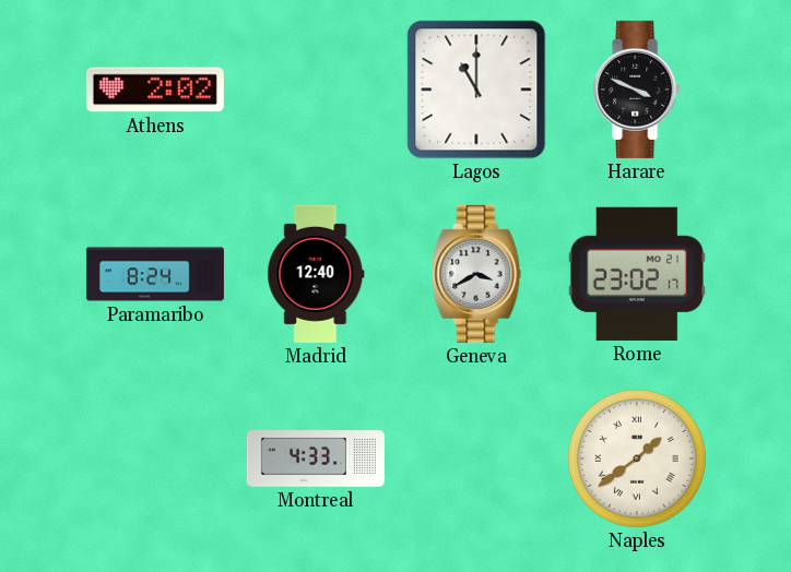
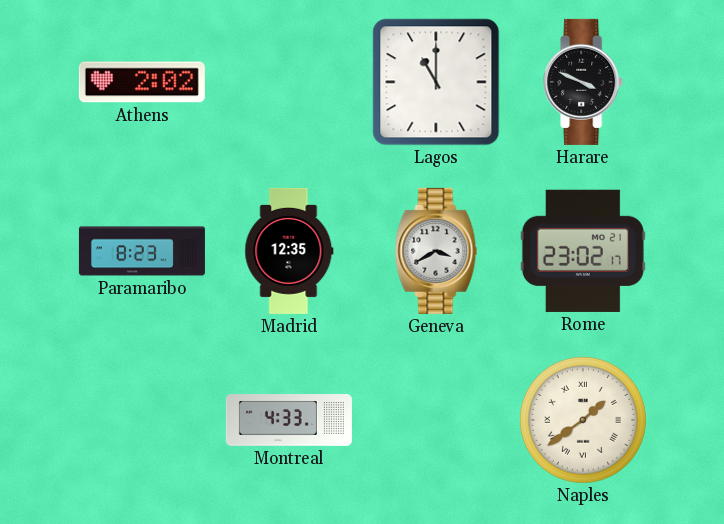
Paramaribo: 8:24 -> 8:23 (142, 251)
Madrid: 12:40 -> 12:35 (289, 251)
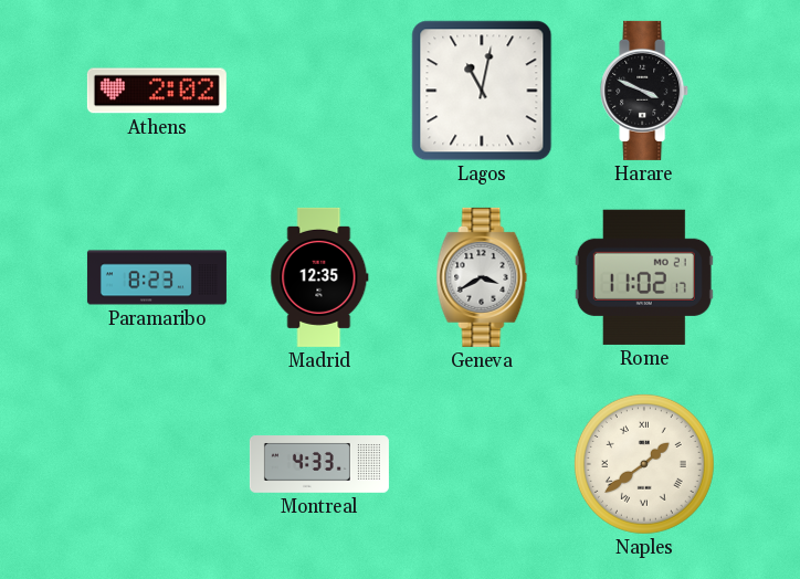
Lagos: 11:00 -> 11:02 (482, 91)
Rome: 23:02 -> 11:02 (644, 277)
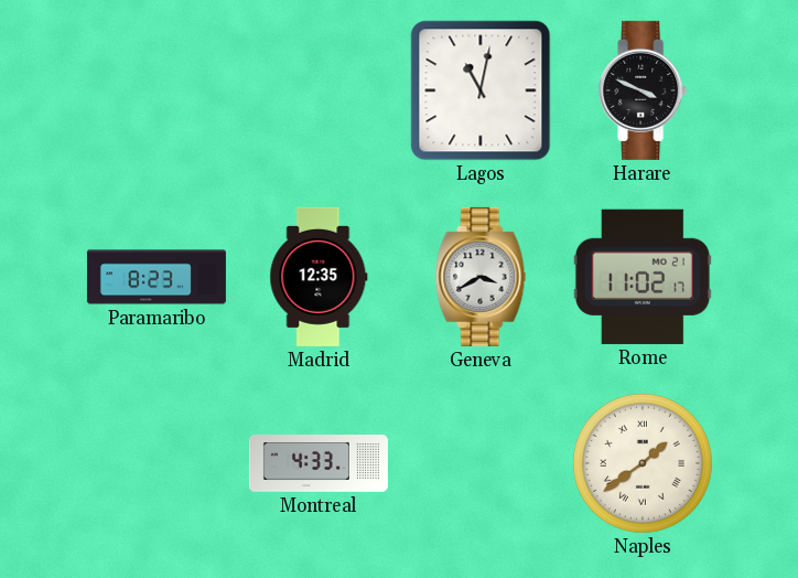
Athens: 2:02 -> none (157, 91)
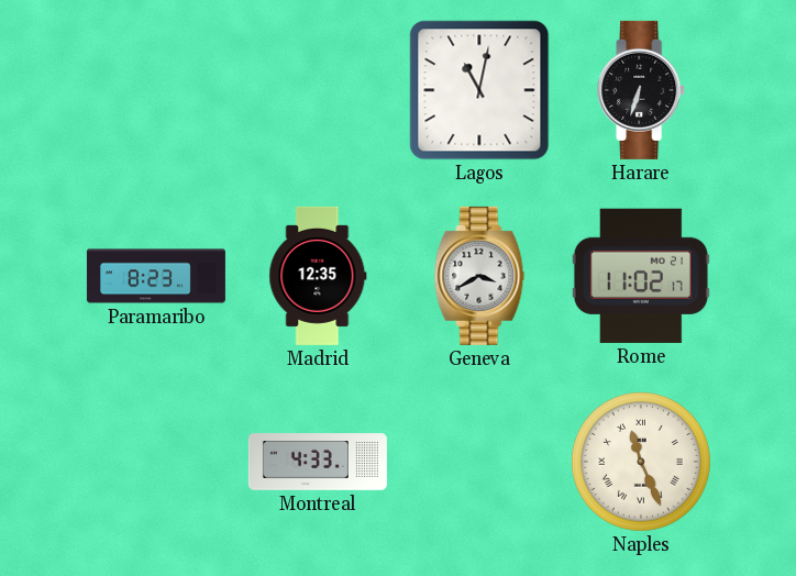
Harare: 3:49 -> 6:33 (642, 90)
Naples: 1:39 -> 11:26 (641, 462)
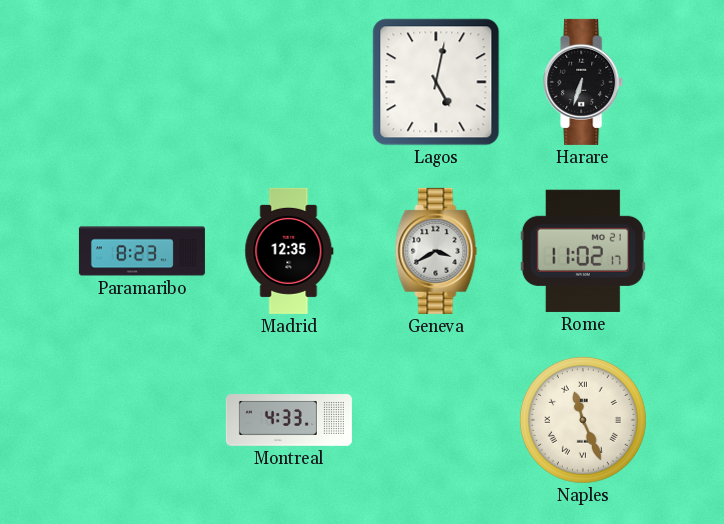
Lagos: 11:02 -> 5:02 (436, 82)
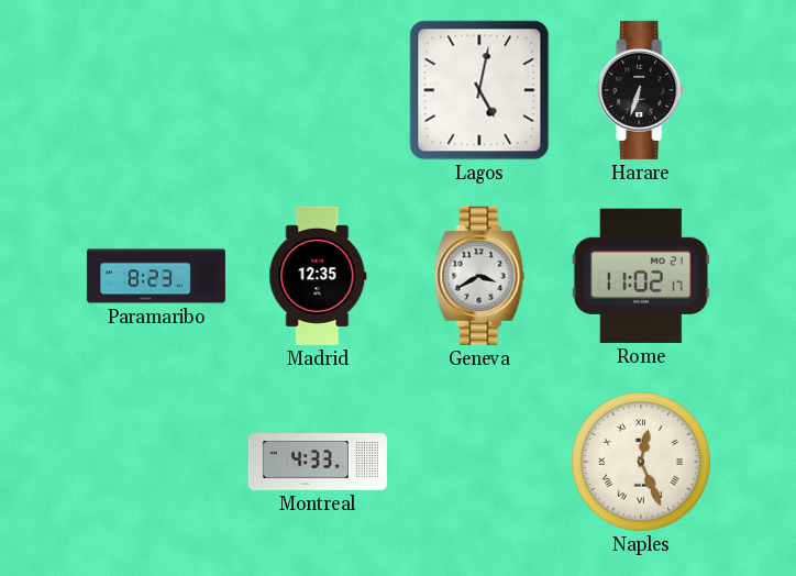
Naples: 11:26 -> 12:26 (641, 462)
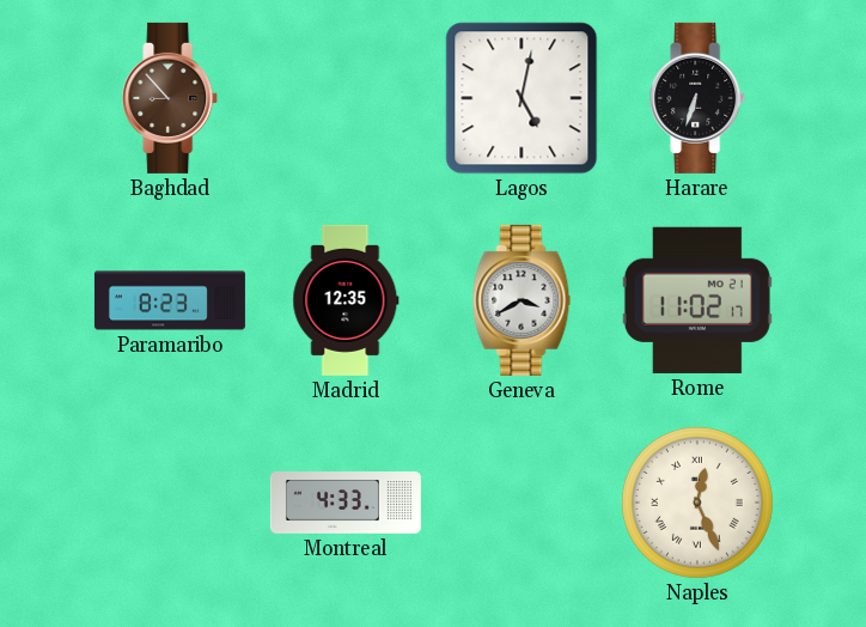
Baghdad: none -> 8:53 (171, 98)
